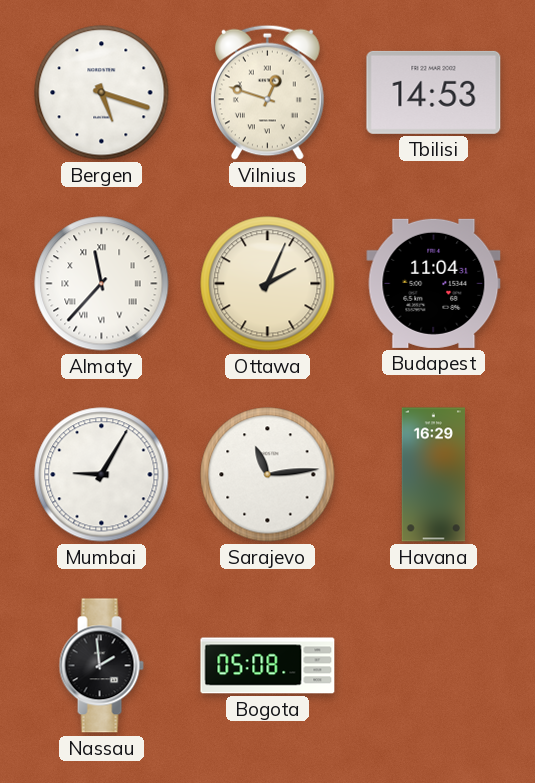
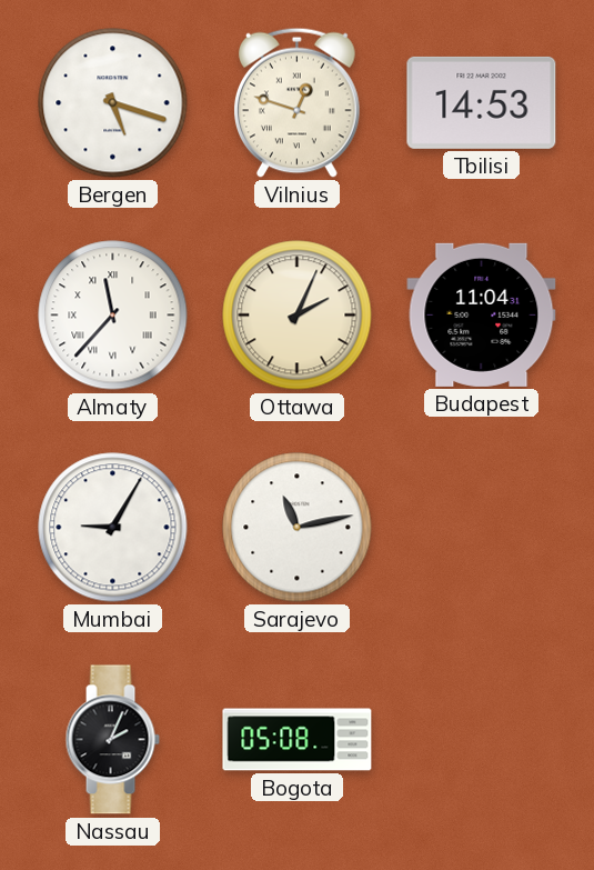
Sarajevo: 11:14 -> 11:13 (298, 528)
Havana: 16:29 -> none (433, 475)
Nassau: 1:59 -> 2:04 (112, 740)
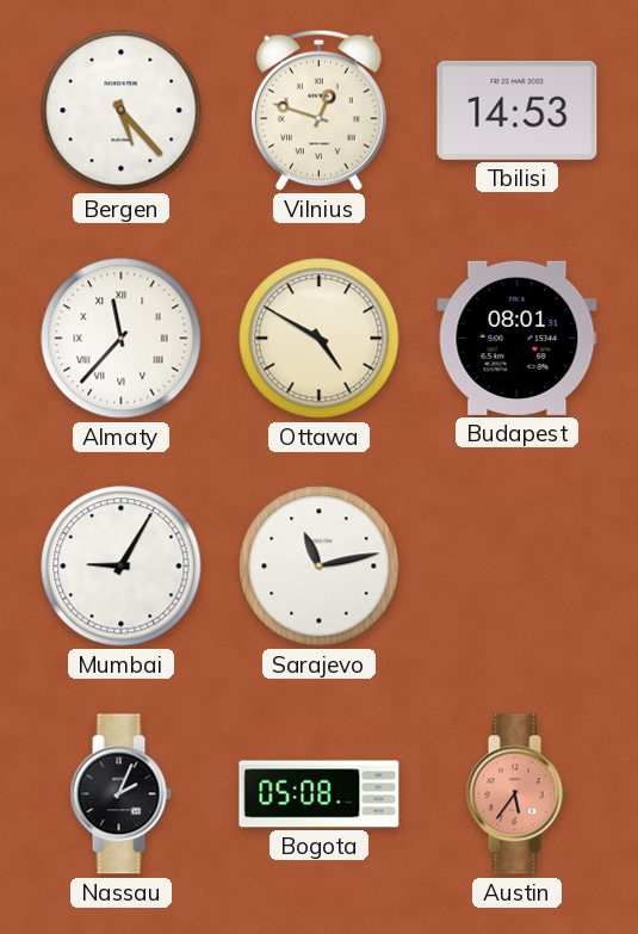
Bergen: 5:18 -> 5:23 (122, 111)
Ottawa: 2:04 -> 4:50 (320, 339)
Budapest: 11:04 -> 08:01 (518, 338)
Austin: none -> 5:36 (516, 794)
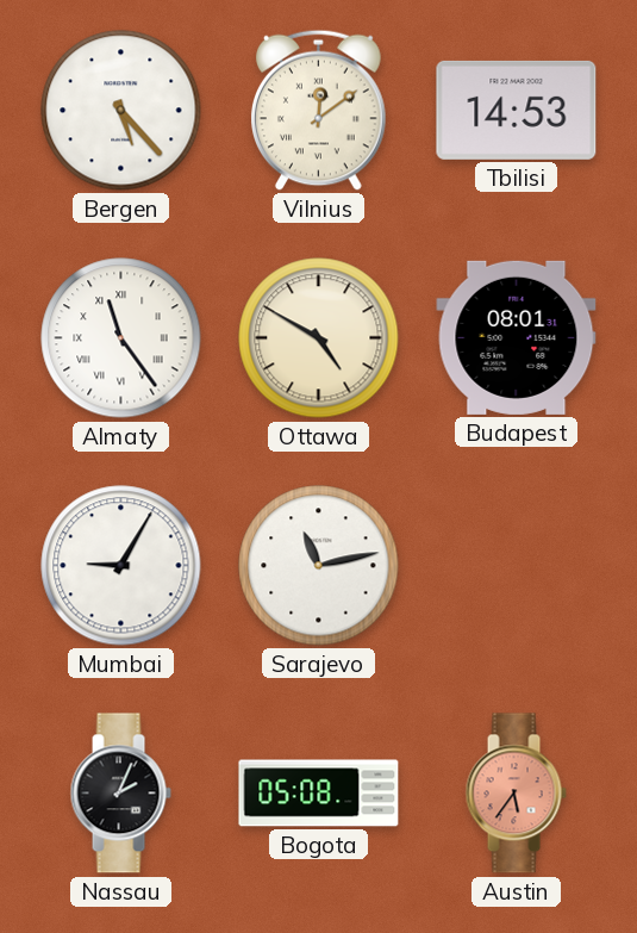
Vilnius: 12:48 -> 12:09 (319, 110)
Almaty: 11:37 -> 11:24 (121, 338)
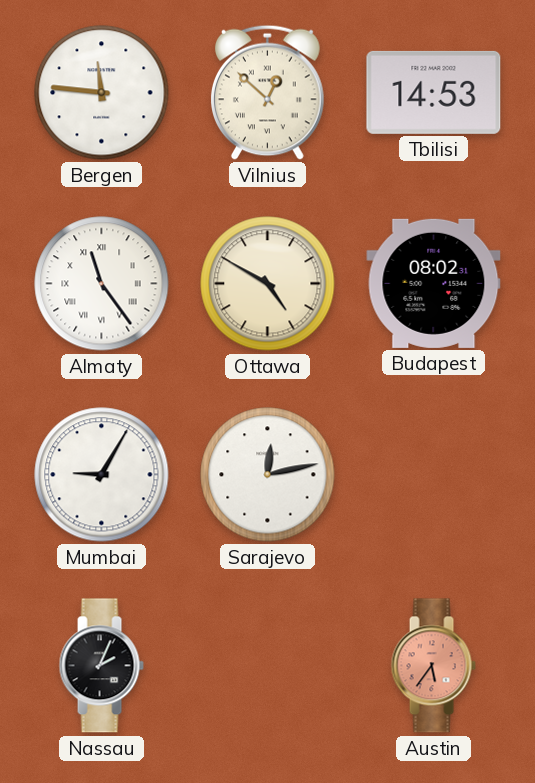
Bergen: 5:23 -> 11:46 (102, 93)
Vilnius: 12:09 -> 12:52 (268, 92)
Budapest: 08:01 -> 08:02 (434, 283)
Sarajevo: 11:13 -> 12:13 (268, 475)
Bogota: 05:08 -> none (319, 794)
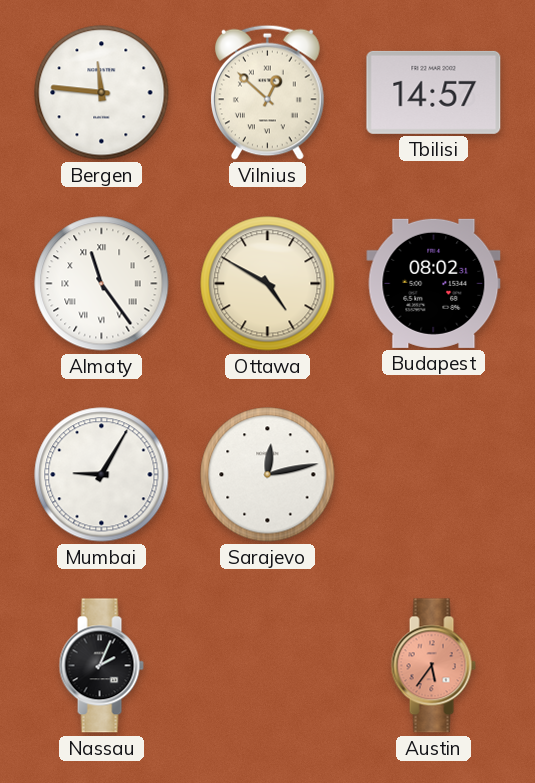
Tbilisi: 14:53 -> 14:57 (434, 92)
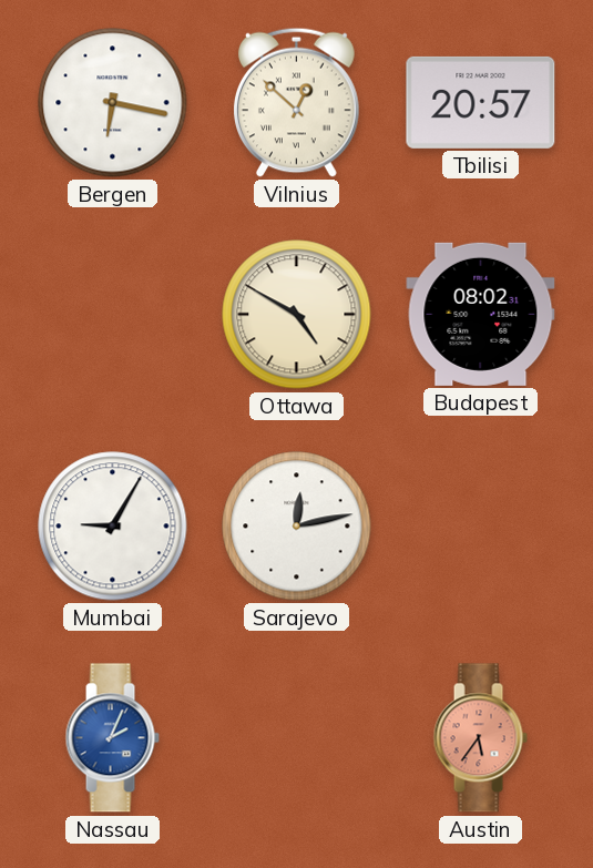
Bergen: 11:46 -> 6:17 (113, 103)
Tbilisi: 14:57 -> 20:57 (481, 102)
Almaty: 11:24 -> none (102, 284)
Nassau dial: black -> blue (112, 738)
